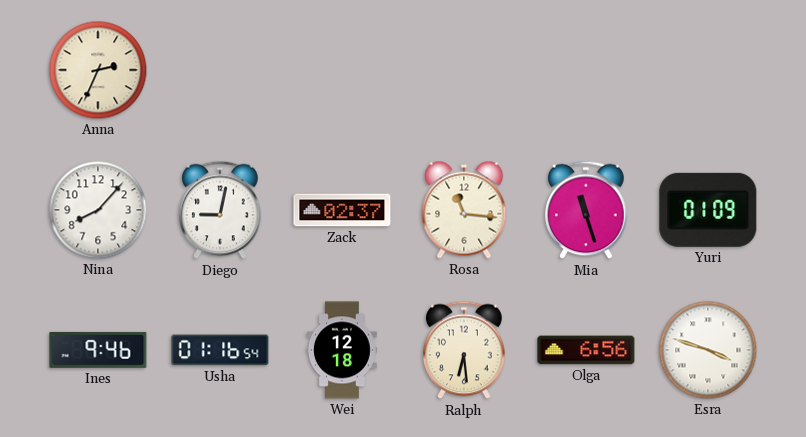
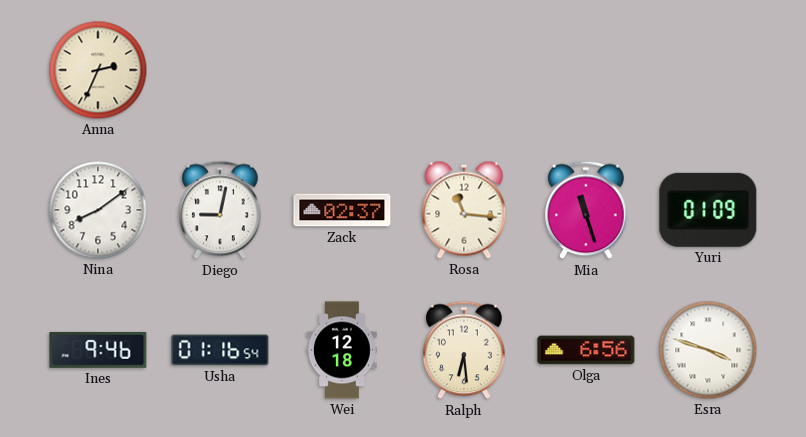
Nina: 8:07 -> 8:09 (98, 210)
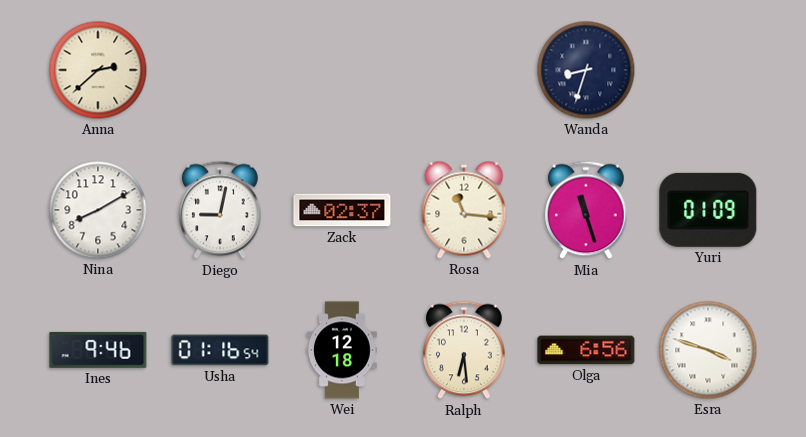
Anna: 2:34 -> 2:38 (98, 70)
Wanda: none -> 8:33 (586, 70)
Nina: 8:09 -> 8:10 (98, 210)
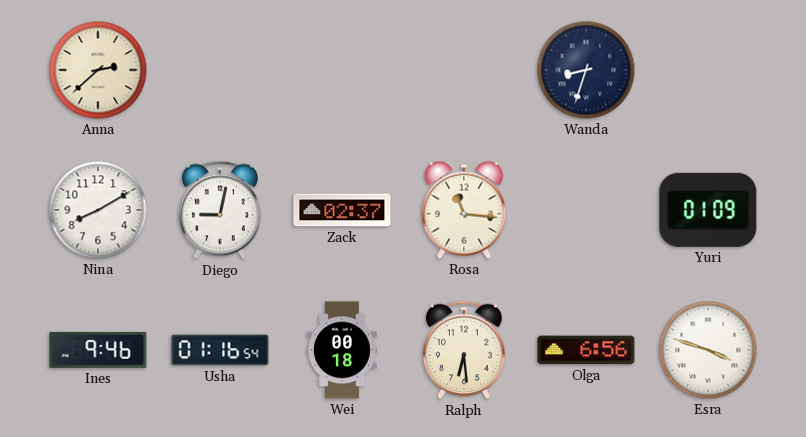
Mia: 11:27 -> none (586, 210)
Wei: 12:18 -> 00:18 (343, 350)
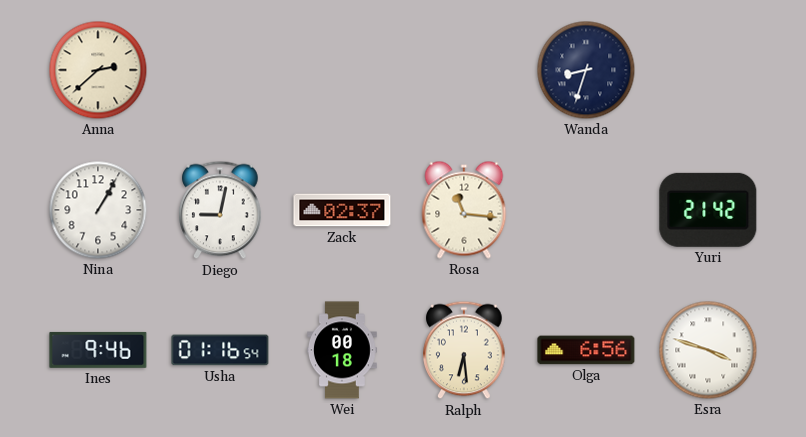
Nina: 8:10 -> 1:05 (98, 210)
Yuri: 01:09 -> 21:42 (708, 210)
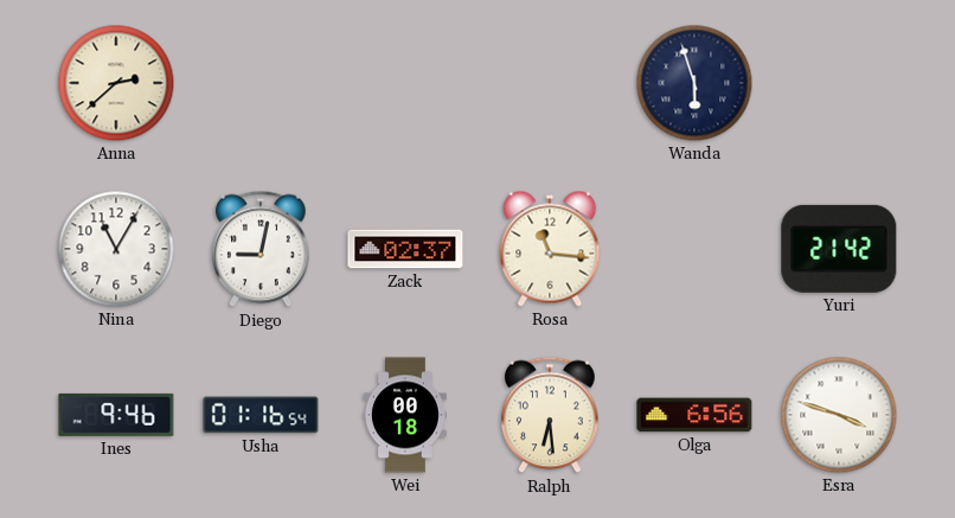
Wanda: 8:33 -> 5:57 (694, 83)
Nina: 1:05 -> 11:05 (116, 249)
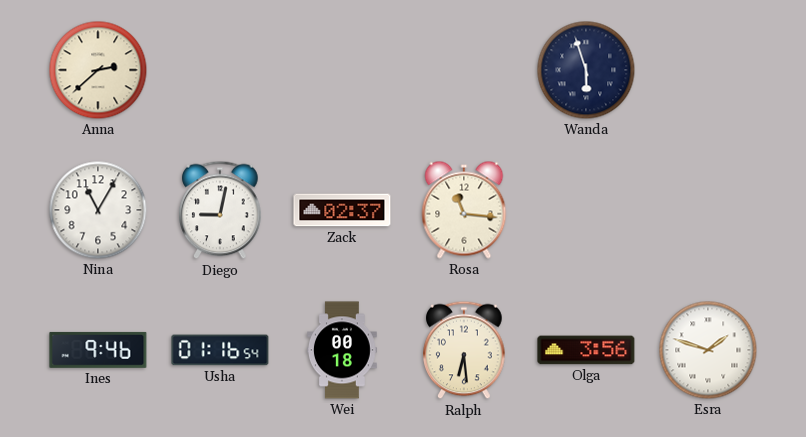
Yuri: 21:42 -> none (839, 249)
Olga: 6:56 -> 3:56 (586, 350)
Esra: 3:48 -> 1:48 (708, 350)
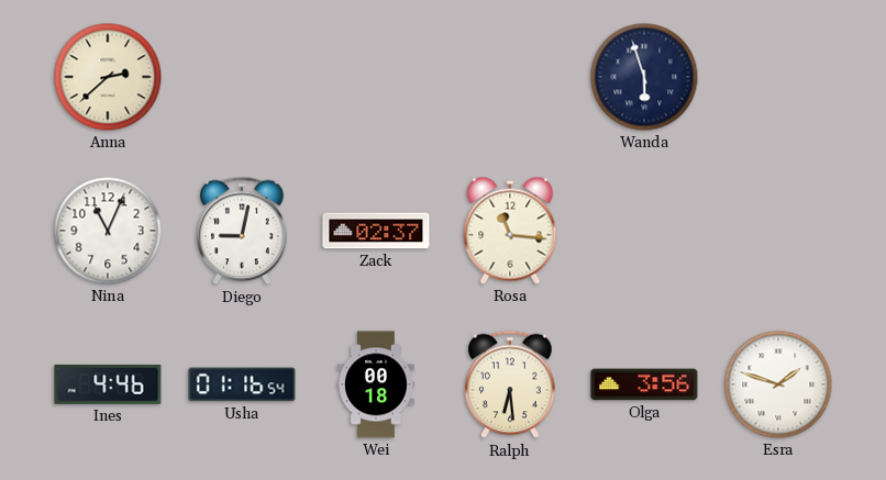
Nina: 11:05 -> 11:04 (108, 231)
Ines: 9:46 -> 4:46 (108, 384)
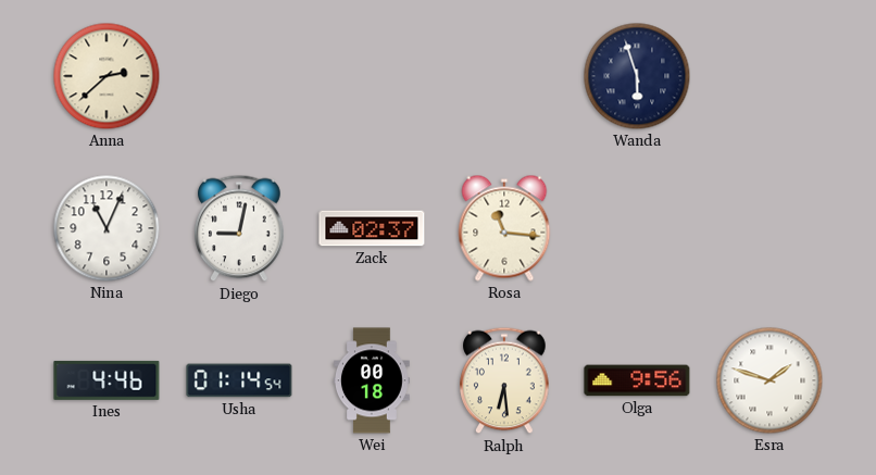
Usha: 01:16 -> 01:14 (239, 380)
Olga: 3:56 -> 9:56 (637, 380)
